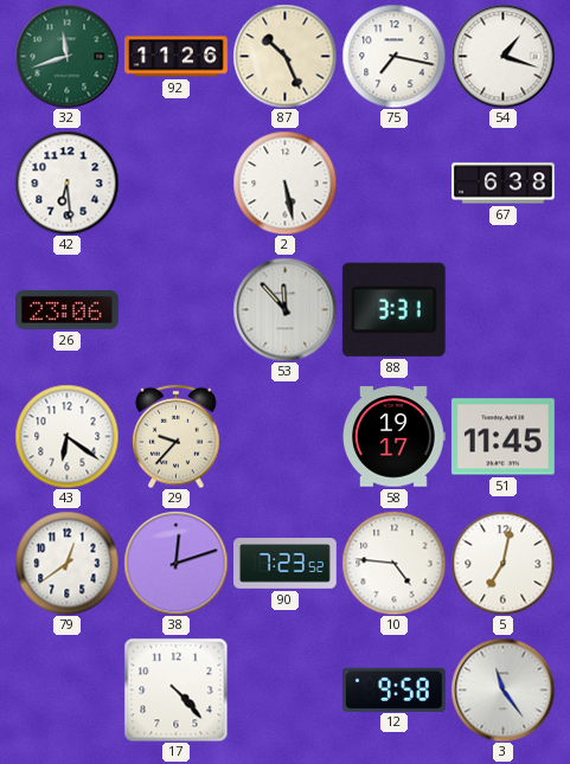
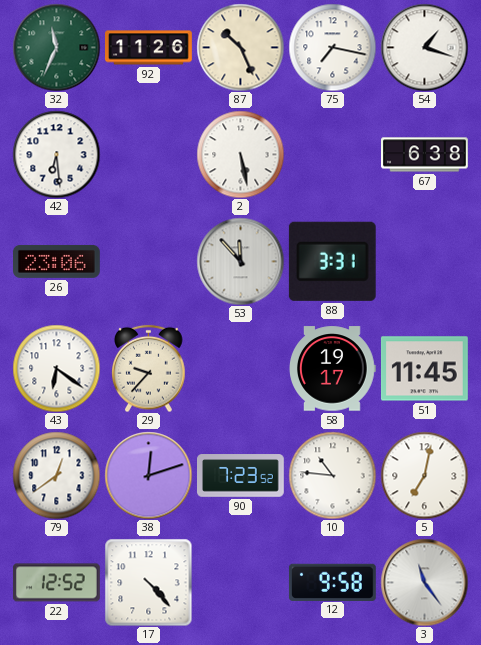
32: 11:42 -> 11:34 (56, 47)
10: 4:46 -> 10:46 (332, 475)
22: none -> 12:52 (56, 583)
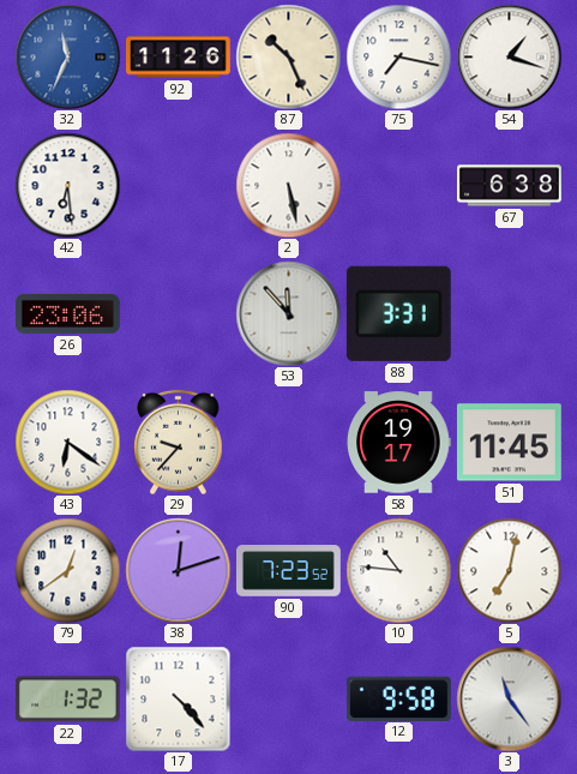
32 dial: green -> blue (67, 56)
22: 12:52 -> 1:32 (67, 700)
